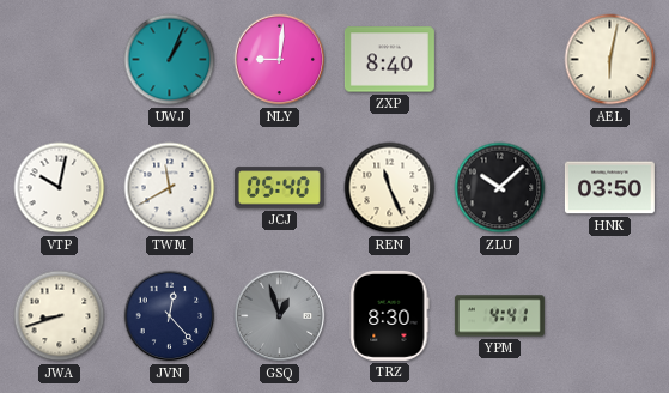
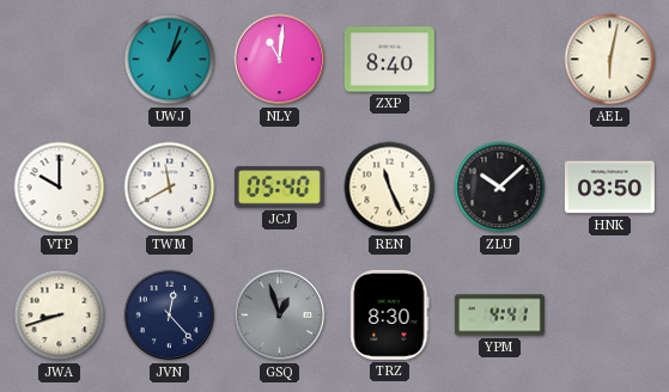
UWJ: 1:04 -> 1:03 (170, 60)
NLY: 9:01 -> 11:01 (280, 60)
VTP: 10:02 -> 10:00 (60, 188)
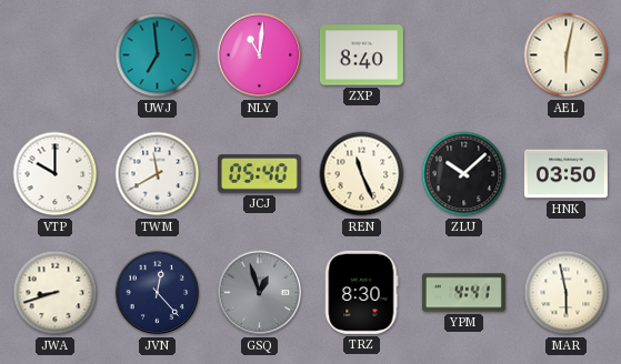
UWJ: 1:03 -> 6:59 (158, 55)
MAR: none -> 5:58 (567, 293)
